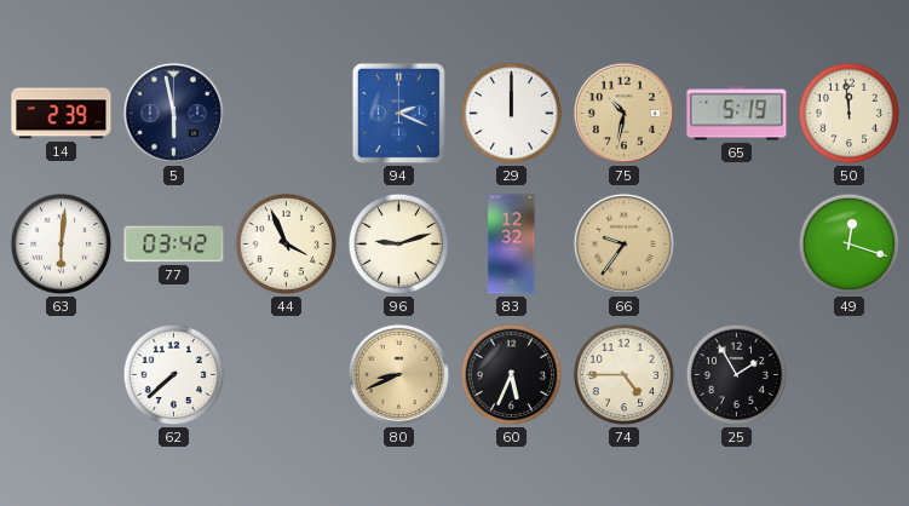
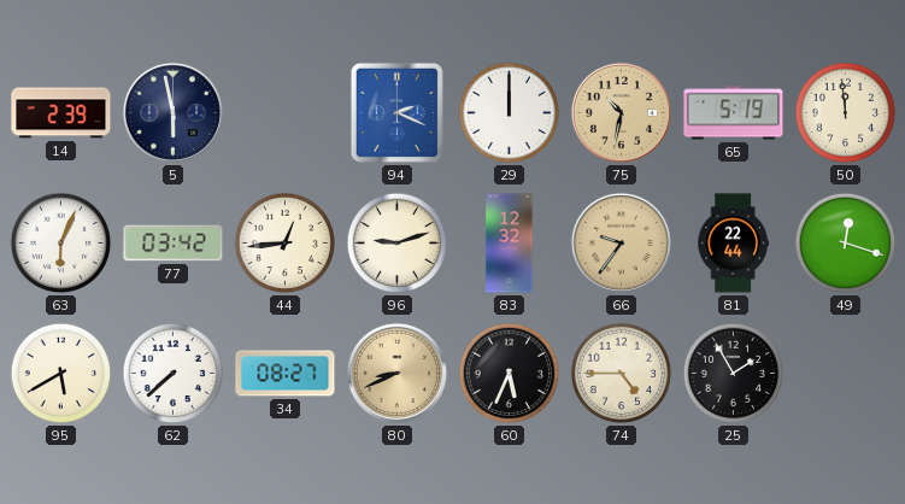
63: 6:01 -> 6:04 (61, 244)
44: 3:56 -> 12:44 (286, 244)
81: none -> 22:44 (733, 244)
95: none -> 5:40 (61, 374)
34: none -> 08:27 (286, 374)
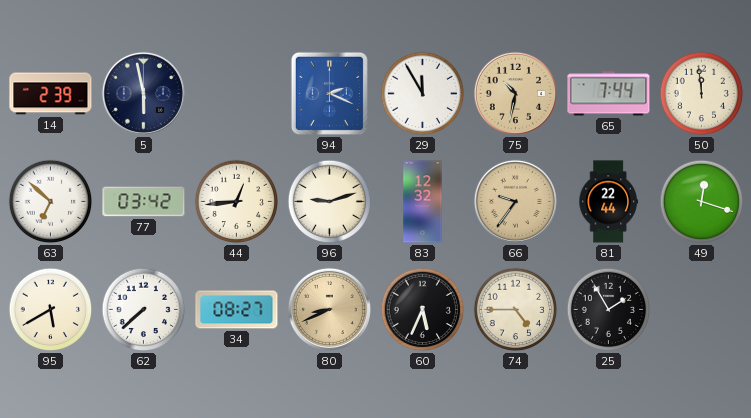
29: 12:00 -> 11:55 (423, 94)
65: 5:19 -> 7:44 (609, 94)
63: 6:04 -> 6:52 (51, 202)
